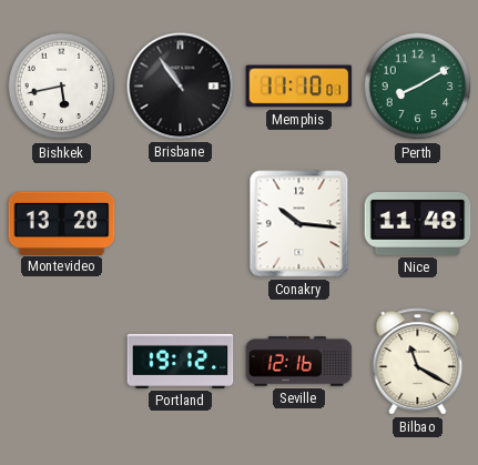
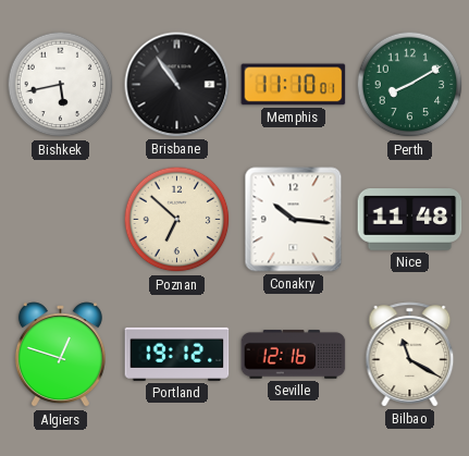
Montevideo: 13:28 -> none (62, 223)
Poznan: none -> 6:52 (177, 220)
Algiers: none -> 12:48 (60, 355)
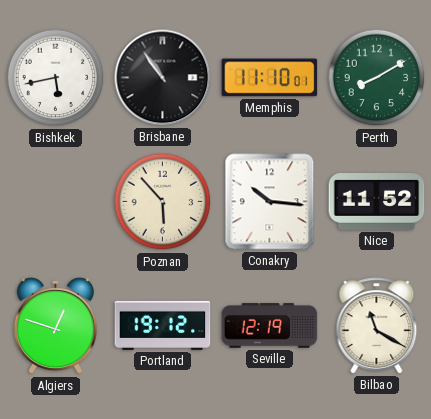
Poznan: 6:52 -> 5:53 (163, 202)
Nice: 11:48 -> 11:52 (377, 202)
Seville: 12:16 -> 12:19 (270, 326)
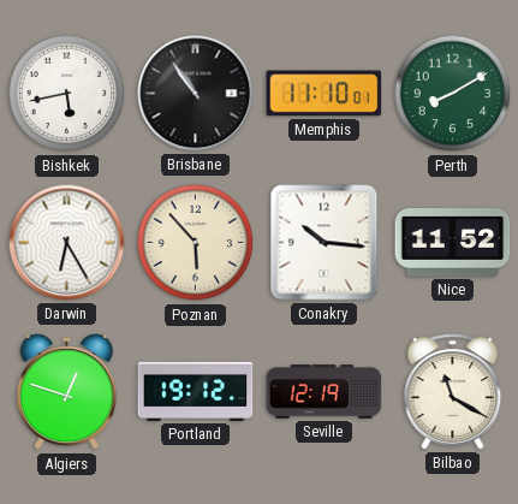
Darwin: none -> 6:25 (67, 243)
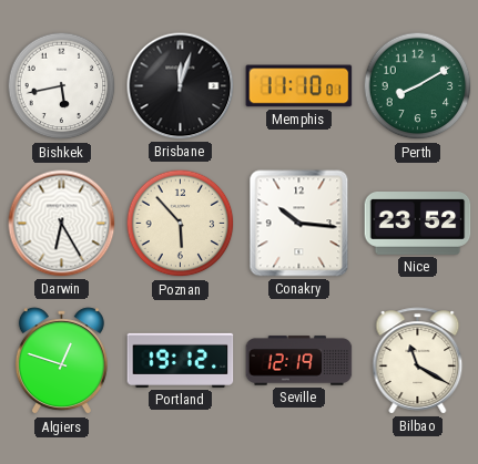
Brisbane: 10:54 -> 12:03 (181, 86)
Nice: 11:52 -> 23:52 (418, 224)
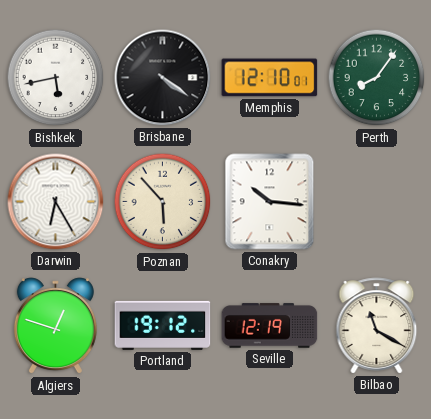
Brisbane: 12:03 -> 4:21 (163, 78)
Memphis: 11:10 -> 12:10 (270, 78)
Perth: 8:10 -> 8:06 (377, 78)
Nice: 23:52 -> none (418, 224)
